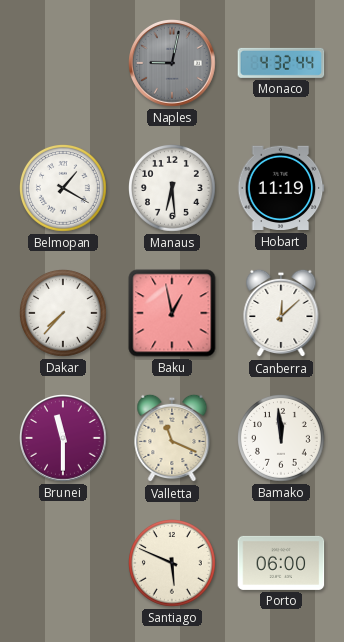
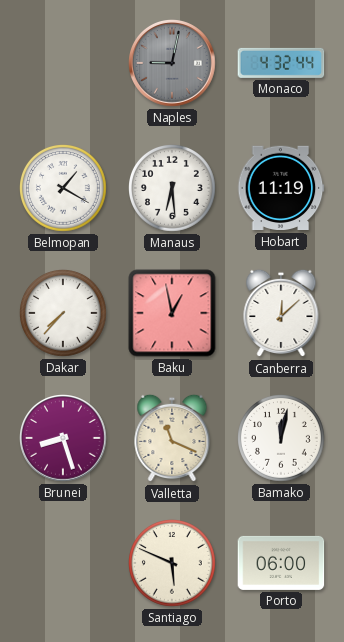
Brunei: 11:30 -> 8:27 (64, 439)
Bamako: 11:59 -> 12:02 (282, 439)
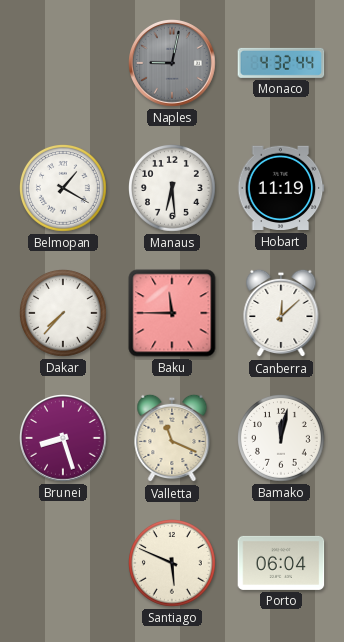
Baku: 12:58 -> 11:45 (172, 313)
Porto: 06:00 -> 06:04 (281, 563)
